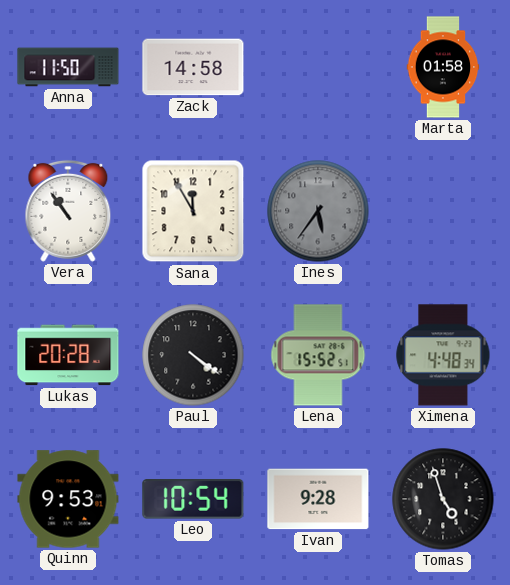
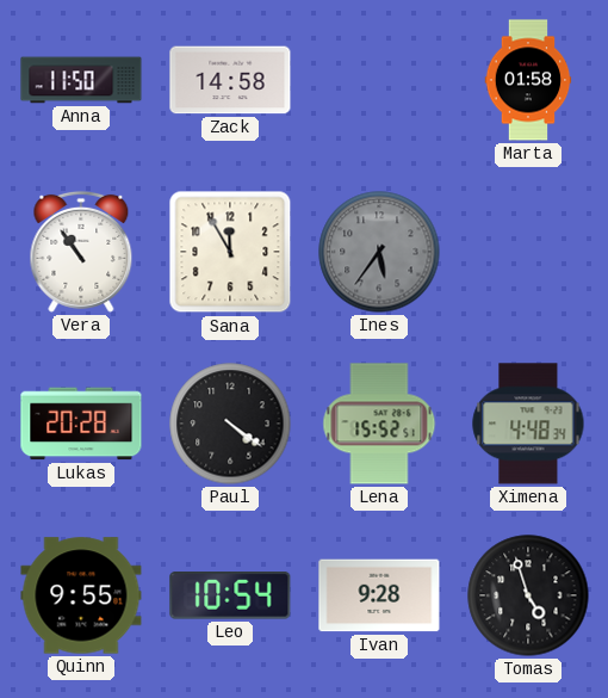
Quinn: 9:53 -> 9:55 (81, 595)
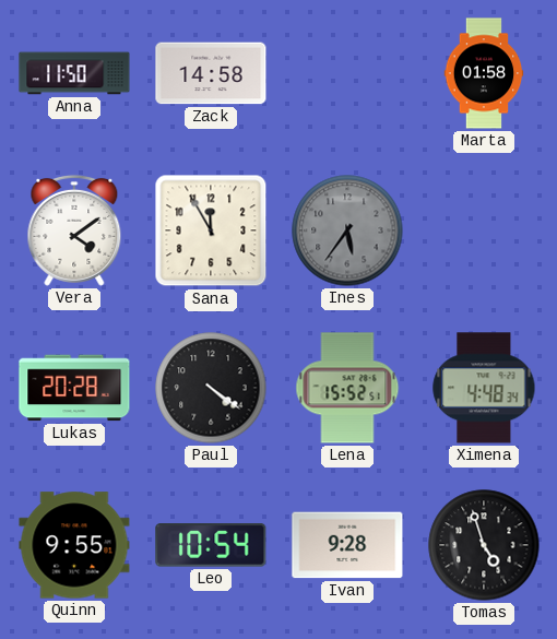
Vera: 10:54 -> 4:09 (74, 230)
